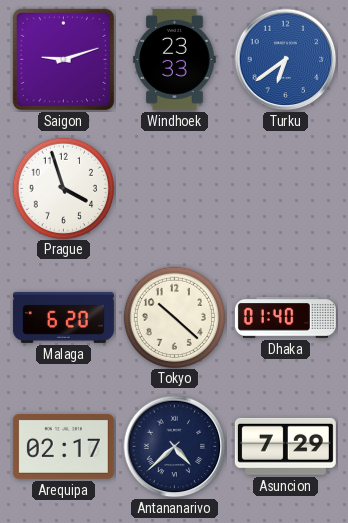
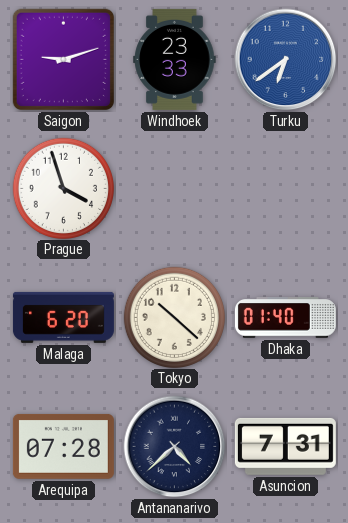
Arequipa: 02:17 -> 07:28 (63, 446)
Asuncion: 7:29 -> 7:31 (285, 446)
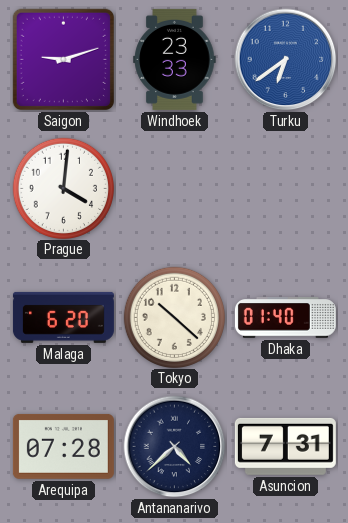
Prague: 3:57 -> 4:01 (63, 188)
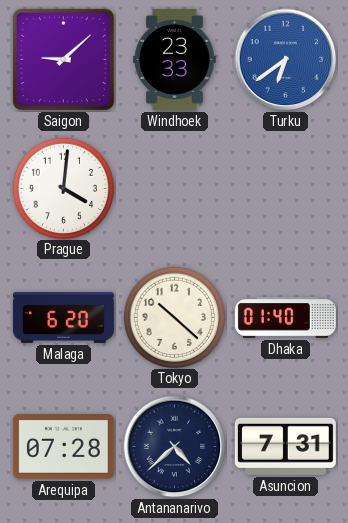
Saigon: 9:12 -> 9:08 (63, 59)
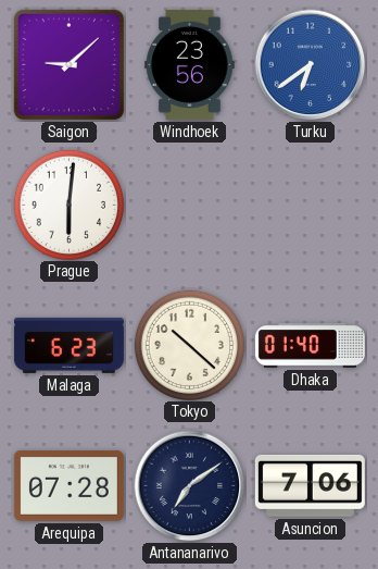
Windhoek: 23:33 -> 23:56 (190, 64)
Prague: 4:01 -> 6:01 (68, 205)
Malaga: 6:20 -> 6:23 (68, 345)
Antananarivo: 4:38 -> 7:09 (190, 486)
Asuncion: 7:31 -> 7:06 (310, 485)
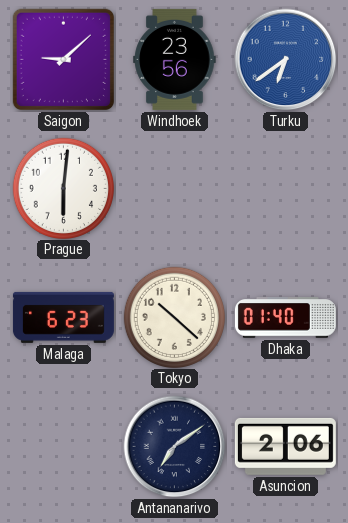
Arequipa: 07:28 -> none (68, 485)
Asuncion: 7:06 -> 2:06 (285, 446)
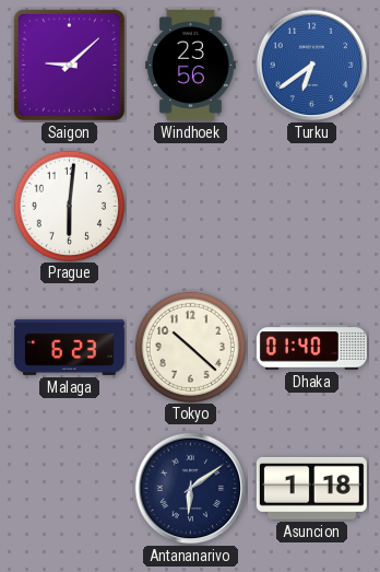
Antananarivo: 7:09 -> 6:09 (191, 489)
Asuncion: 2:06 -> 1:18 (311, 488)
